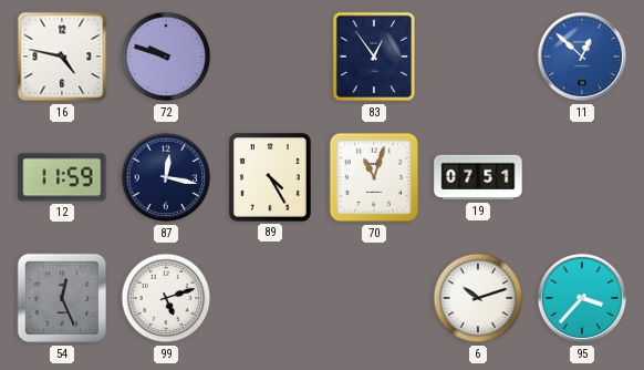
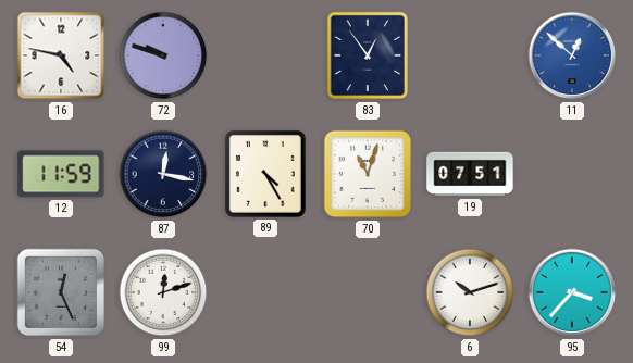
99: 5:12 -> 12:12 (163, 292)
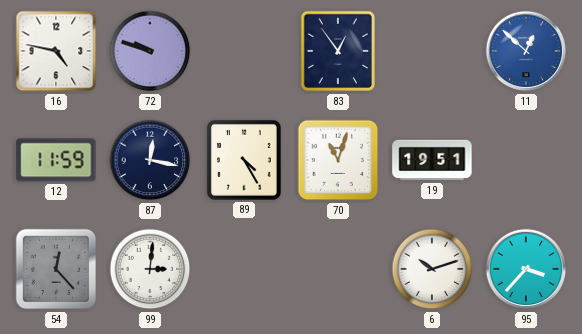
19: 07:51 -> 19:51 (432, 160)
54: 12:26 -> 12:23 (56, 269)
99: 12:12 -> 3:01 (150, 269)
